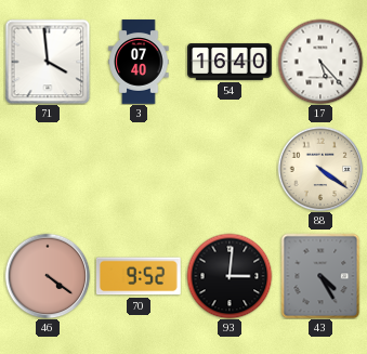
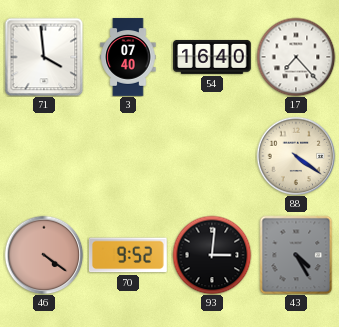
17: 5:23 -> 7:23 (296, 57)
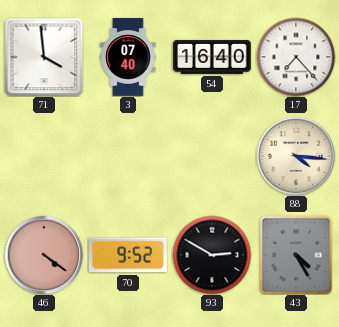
88: 4:21 -> 4:16 (296, 156)
93: 3:01 -> 2:50 (212, 255)
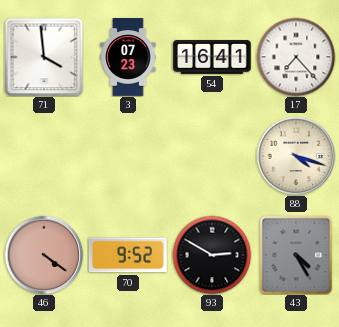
3: 07:40 -> 07:23 (128, 57)
54: 16:40 -> 16:41 (212, 57)
88: 4:16 -> 4:18 (296, 156)
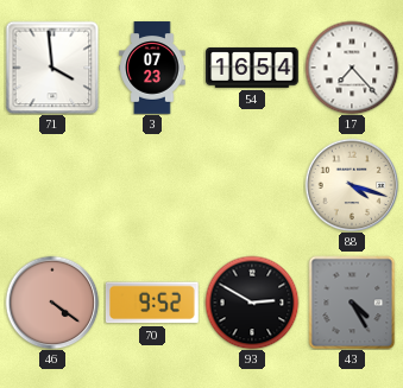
54: 16:41 -> 16:54 (252, 68)
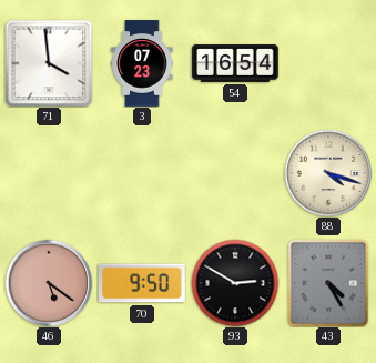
17: 7:23 -> none (352, 68)
46: 4:21 -> 5:21 (49, 283)
70: 9:52 -> 9:50 (142, 283)
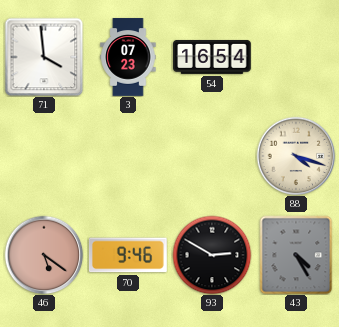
70: 9:50 -> 9:46 (128, 255)
